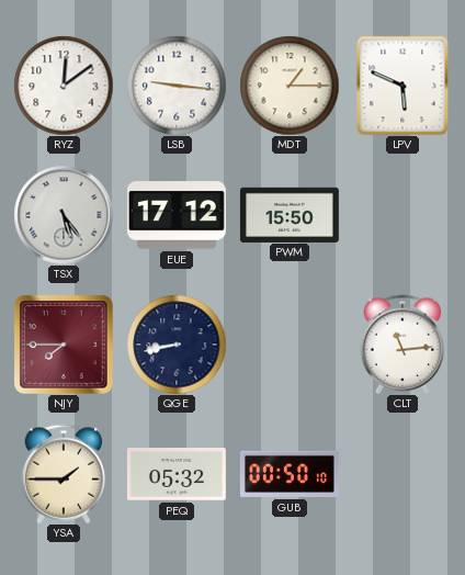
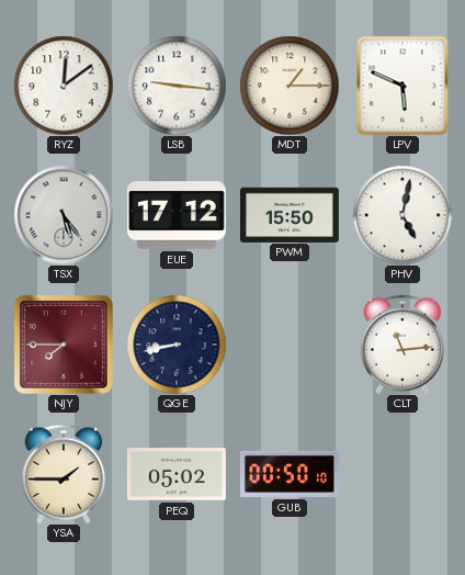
PHV: none -> 5:02 (402, 215)
PEQ: 05:32 -> 05:02 (177, 474)
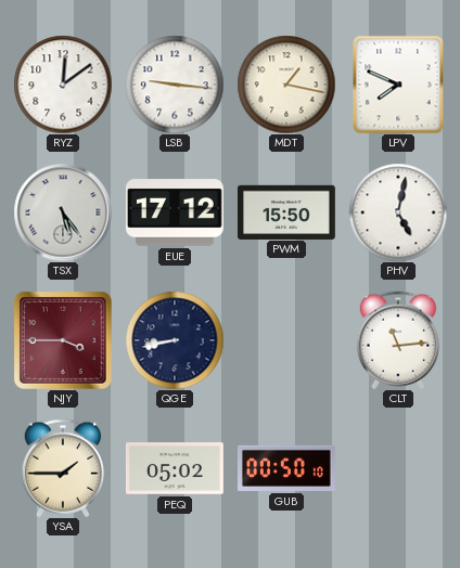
MDT: 1:15 -> 1:17 (286, 85)
LPV: 5:49 -> 7:49 (398, 85)
NJY: 7:45 -> 3:45 (63, 340)
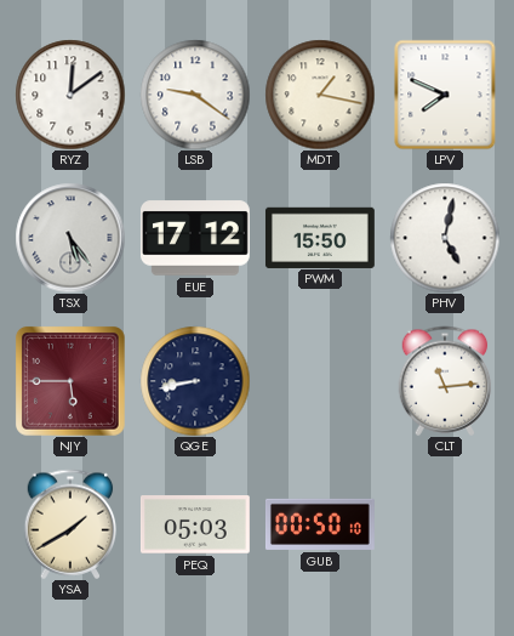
LSB: 9:16 -> 9:21 (195, 95)
NJY: 3:45 -> 5:45 (70, 381)
YSA: 1:45 -> 1:40 (70, 524)
PEQ: 05:02 -> 05:03 (195, 524)
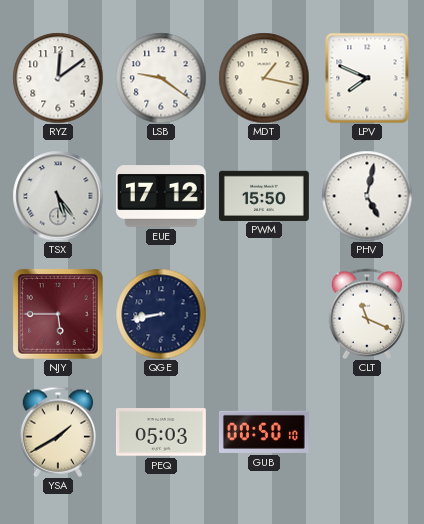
CLT: 11:14 -> 11:19 (367, 314)
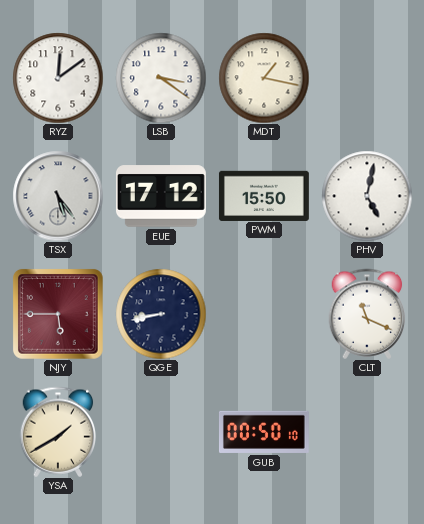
LSB: 9:21 -> 3:21 (161, 78)
LPV: 7:49 -> none (367, 78)
PEQ: 05:03 -> none (161, 432)
